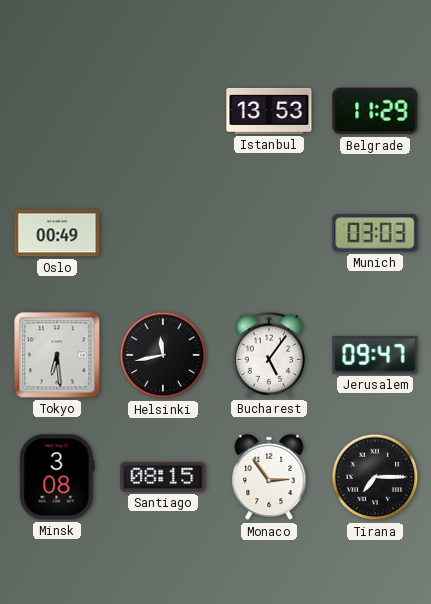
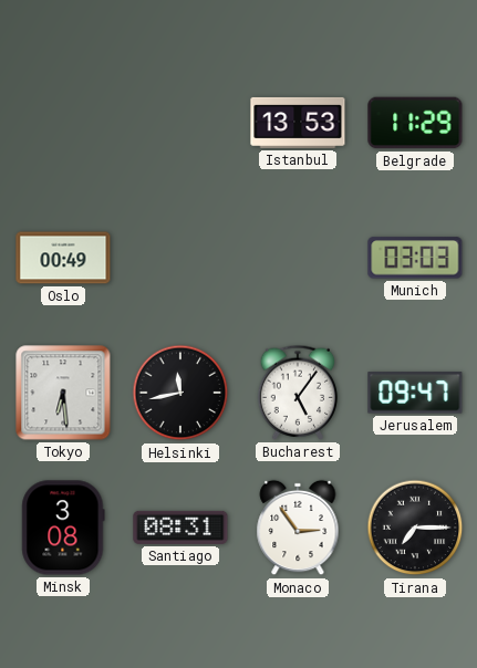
Santiago: 08:15 -> 08:31 (180, 528)
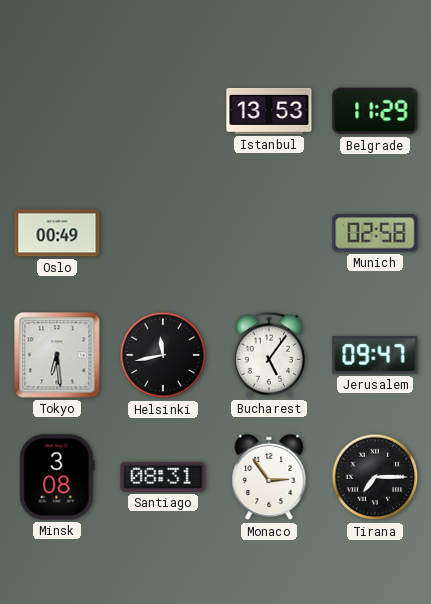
Munich: 03:03 -> 02:58 (375, 233)
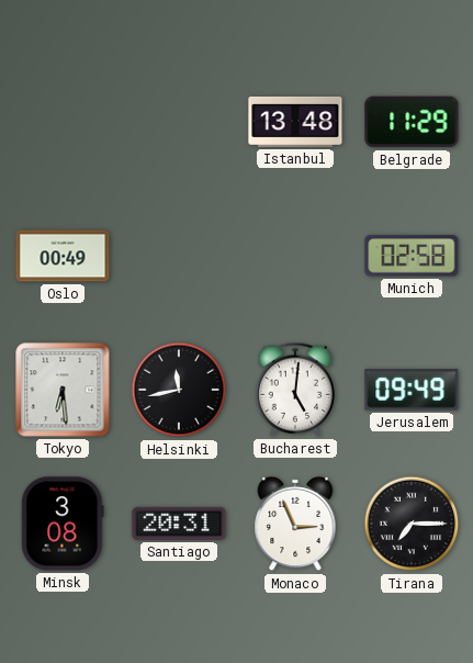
Istanbul: 13:53 -> 13:48 (295, 122)
Bucharest: 5:06 -> 5:01 (295, 390)
Jerusalem: 09:47 -> 09:49 (412, 390)
Santiago: 08:31 -> 20:31 (179, 524)
Monaco: 2:54 -> 2:56 (295, 524)
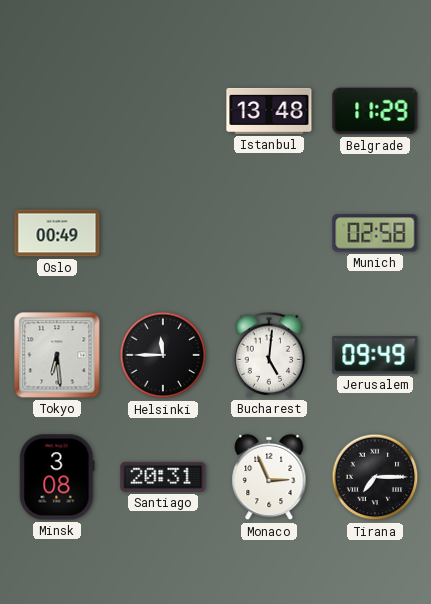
Helsinki: 11:43 -> 11:45 (163, 355)
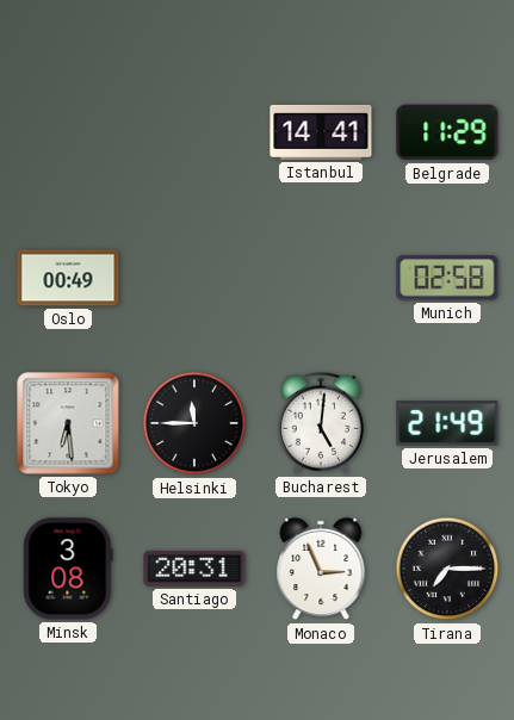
Istanbul: 13:48 -> 14:41 (321, 132)
Jerusalem: 09:49 -> 21:49 (447, 423)
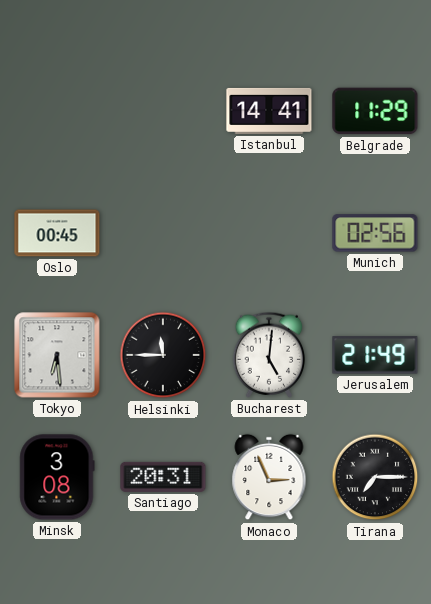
Oslo: 00:49 -> 00:45 (57, 233)
Munich: 02:58 -> 02:56 (375, 233)
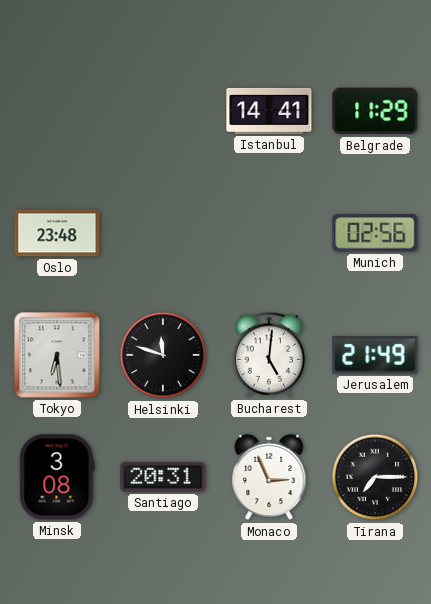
Oslo: 00:45 -> 23:48 (57, 233)
Helsinki: 11:45 -> 11:48 (163, 355)
